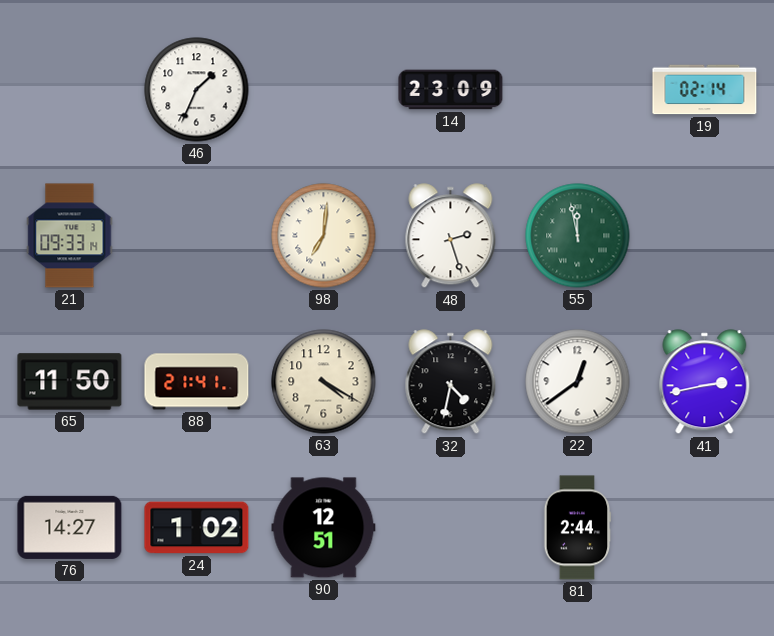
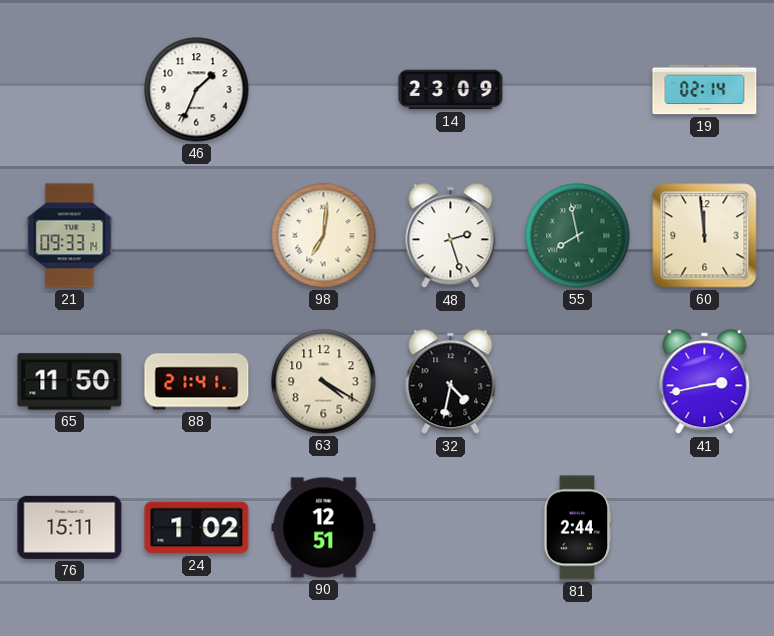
55: 11:58 -> 7:58 (578, 236)
60: none -> 11:59 (705, 236)
22: 12:39 -> none (578, 382)
76: 14:27 -> 15:11 (70, 527)
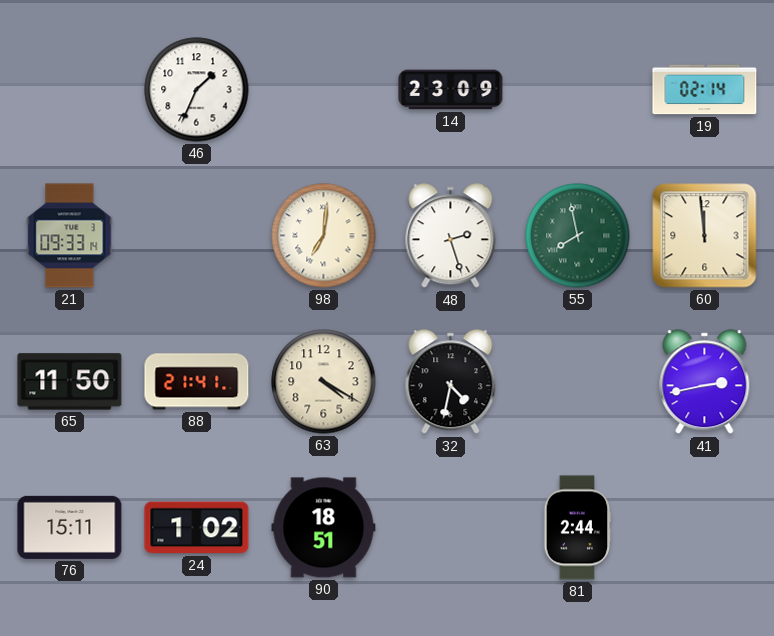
90: 12:51 -> 18:51 (324, 528)
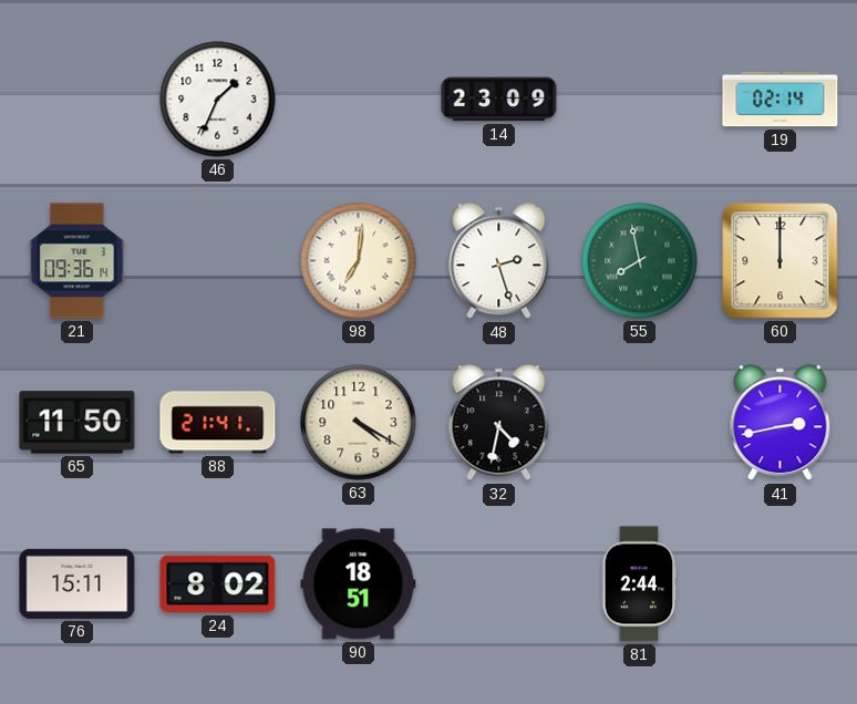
21: 09:33 -> 09:36 (78, 261)
60: 11:59 -> 12:00 (781, 261)
24: 1:02 -> 8:02 (218, 584)
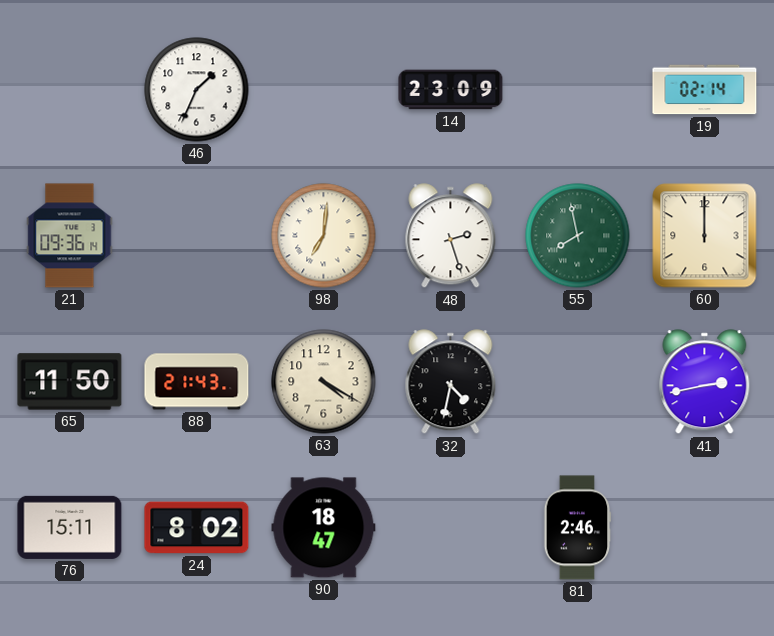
88: 21:41 -> 21:43 (197, 382)
90: 18:51 -> 18:47 (324, 528)
81: 2:44 -> 2:46 (578, 528)
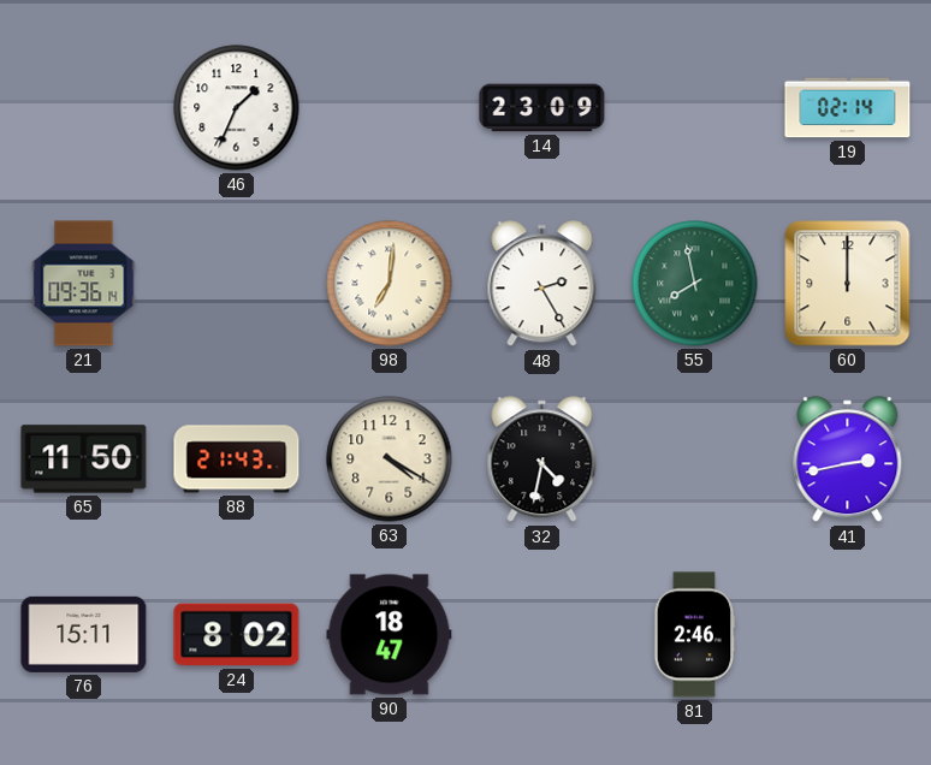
48: 2:27 -> 2:25 (542, 284)
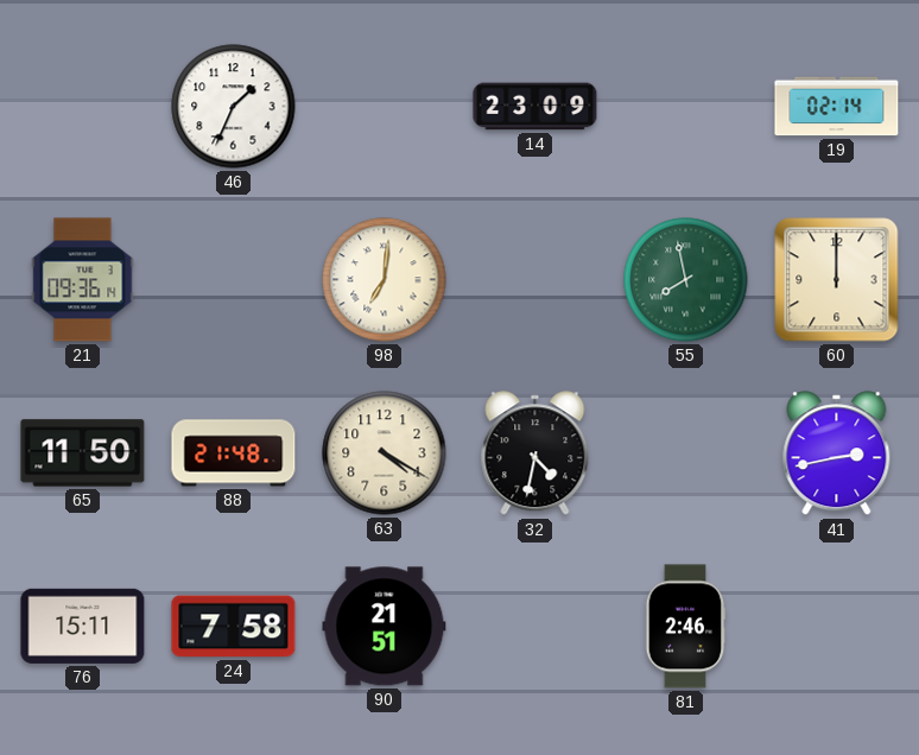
48: 2:25 -> none (542, 284)
88: 21:43 -> 21:48 (234, 453)
24: 8:02 -> 7:58 (234, 627)
90: 18:47 -> 21:51 (385, 627)
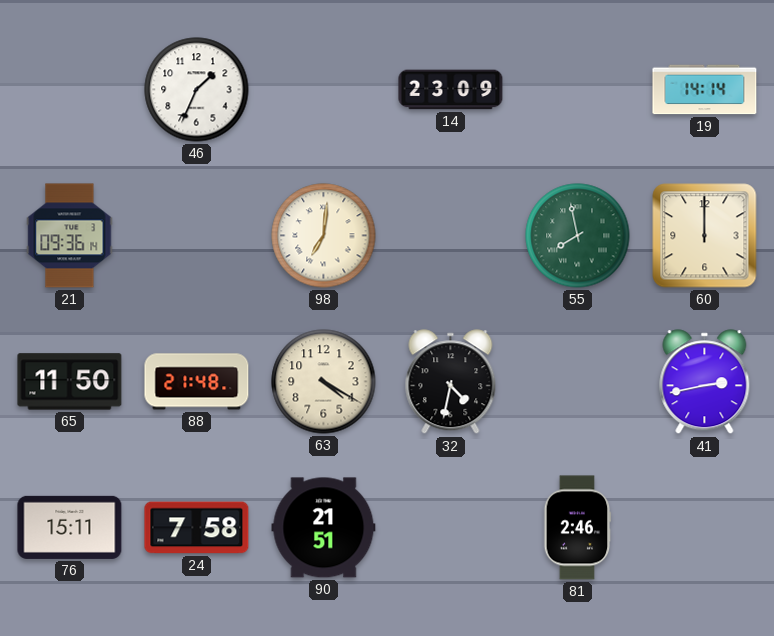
19: 02:14 -> 14:14 (705, 90)
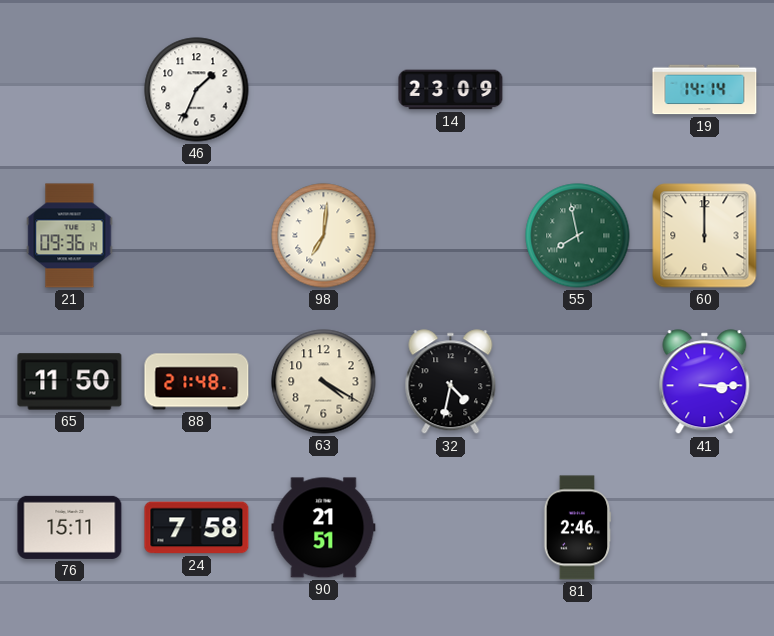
41: 2:43 -> 3:15 (705, 382)
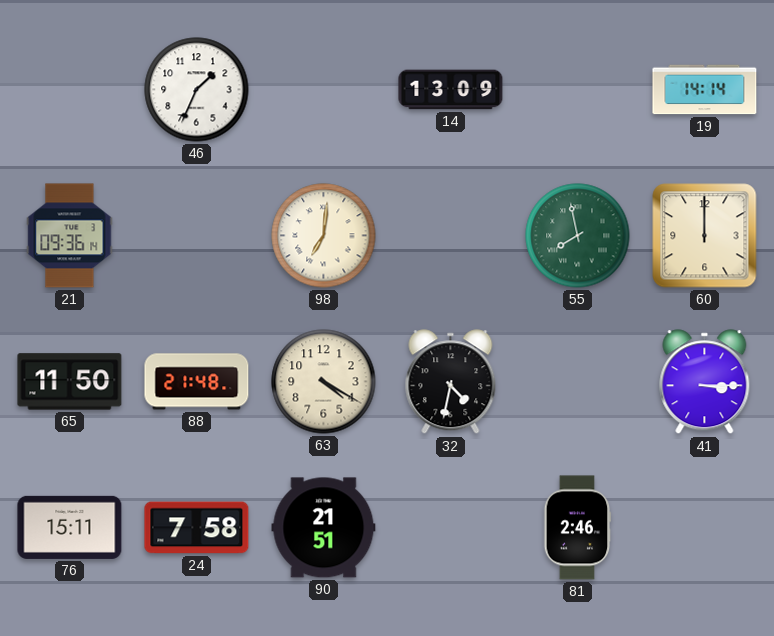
14: 23:09 -> 13:09 (451, 90)
